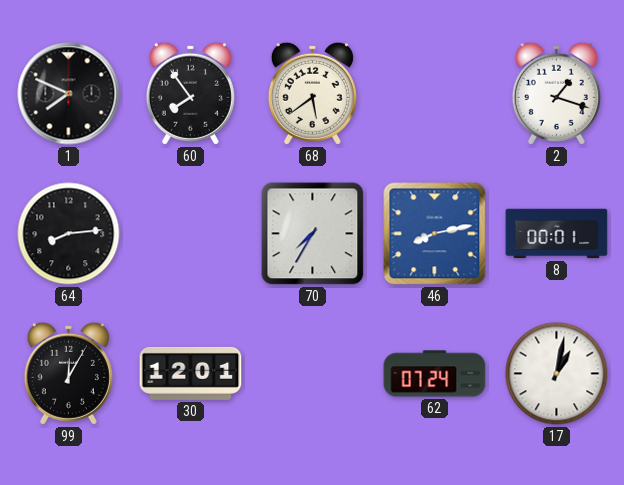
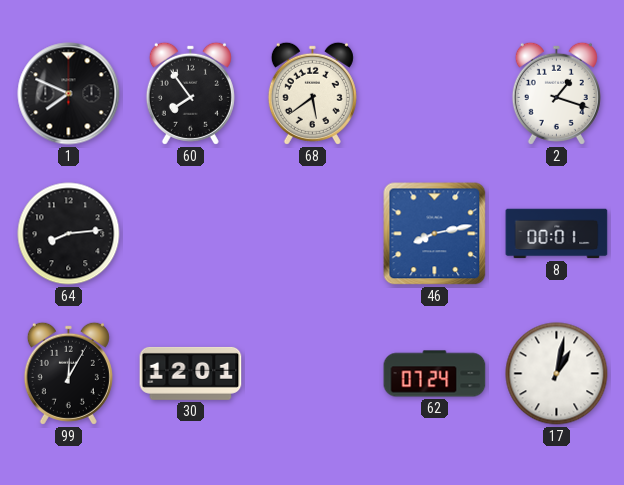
70: 7:35 -> none (313, 234)
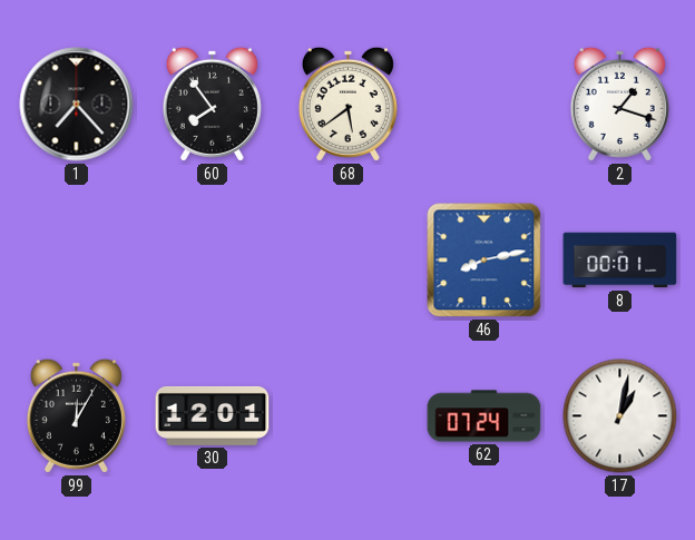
1: 7:49 -> 7:23 (77, 105)
64: 8:14 -> none (69, 234)
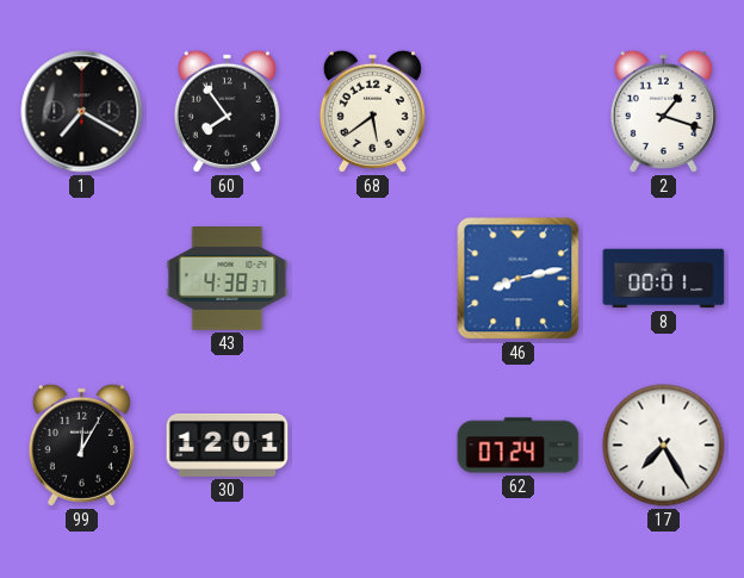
1: 7:23 -> 7:20 (82, 112)
43: none -> 4:38 (228, 279)
17: 1:02 -> 7:25 (664, 446)
